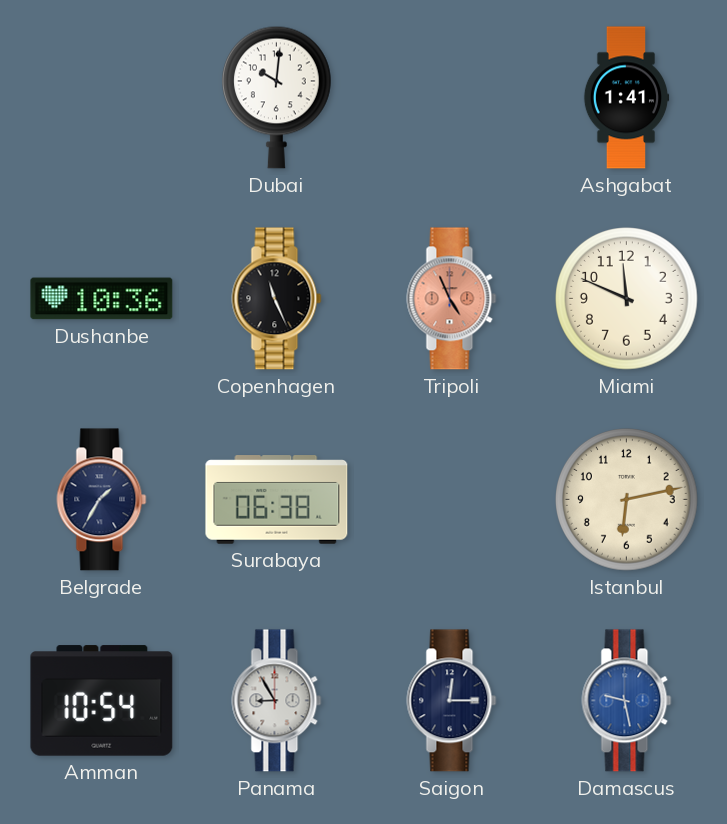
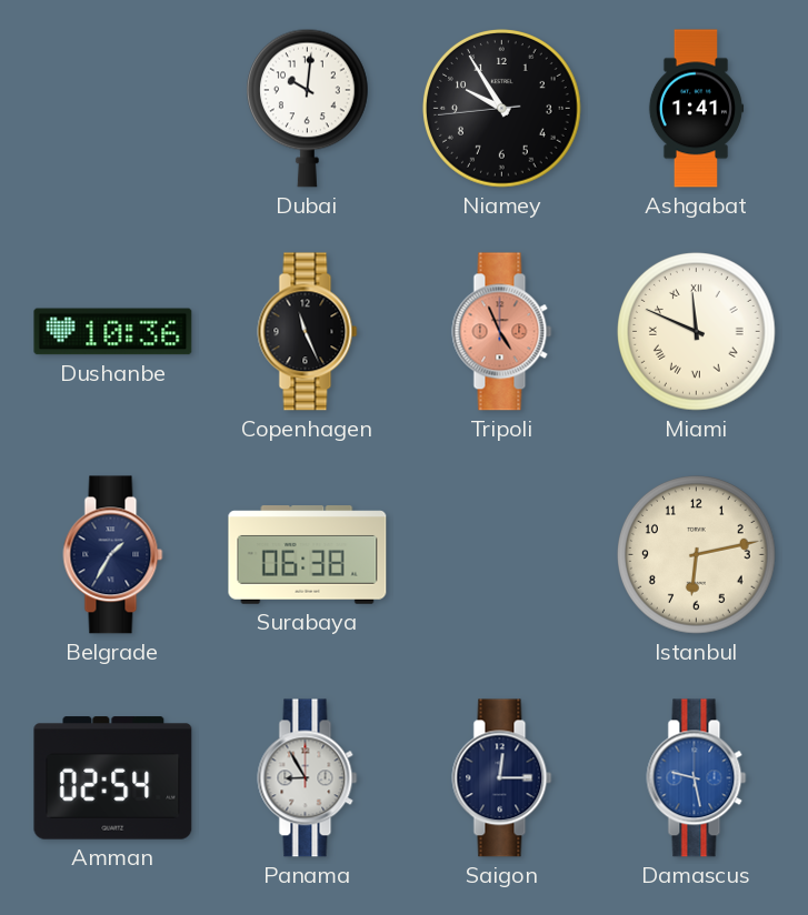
Niamey: none -> 9:54 (502, 109)
Miami numerals: Arabic -> Roman (697, 332)
Amman: 10:54 -> 02:54 (113, 778)
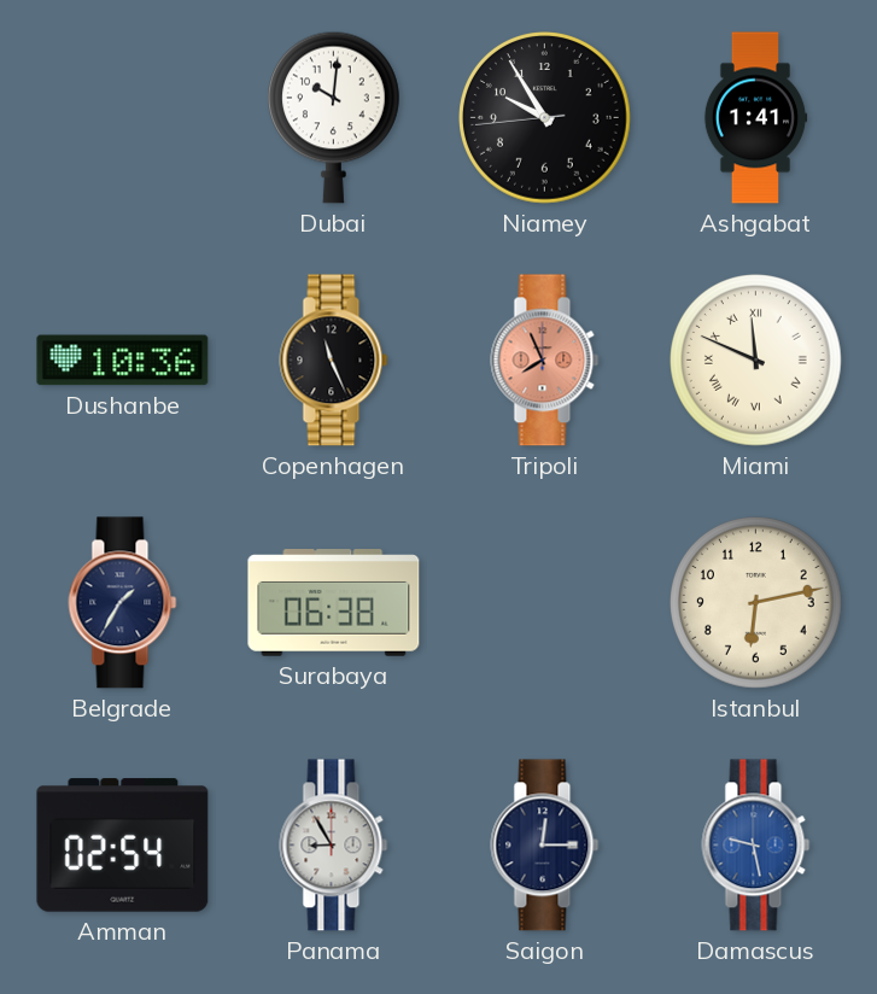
Tripoli: 4:56 -> 7:56 (545, 361)
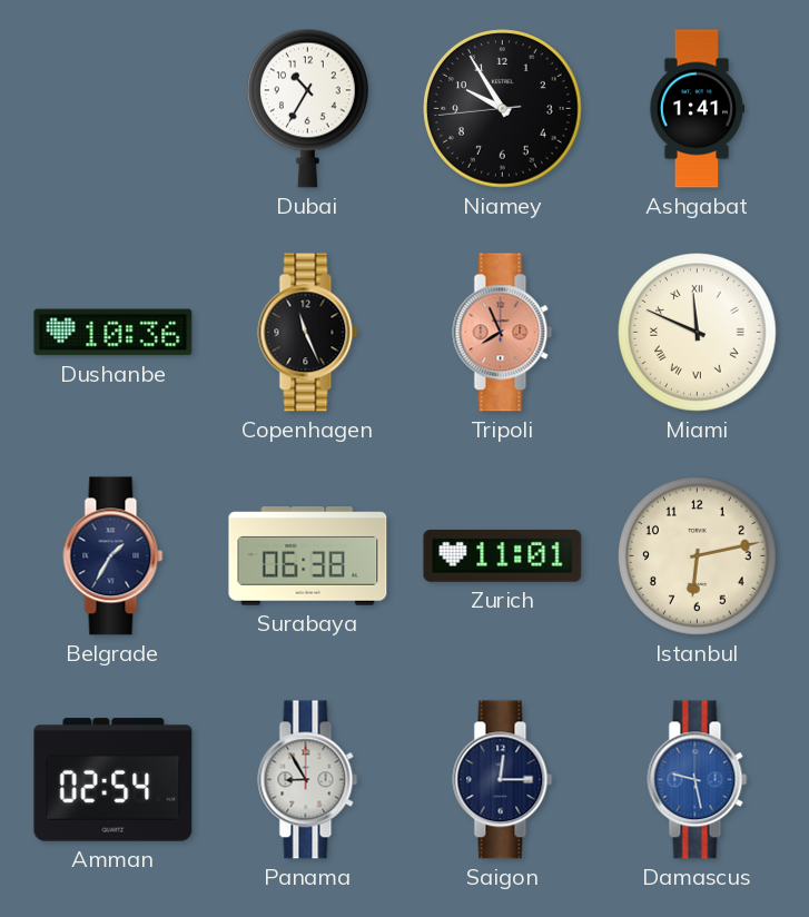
Dubai: 10:01 -> 10:35 (307, 108)
Zurich: none -> 11:01 (503, 555)
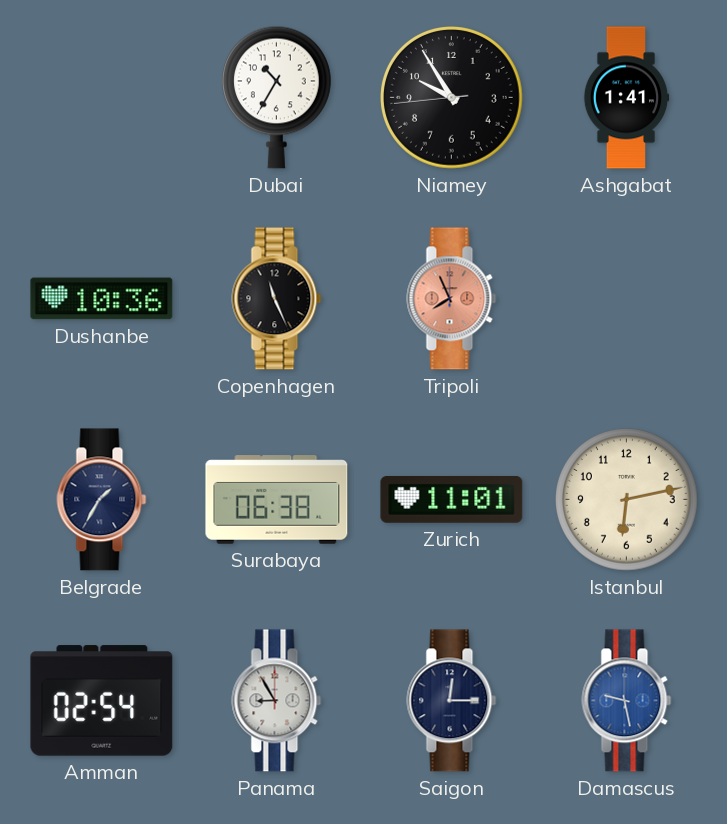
Miami: 11:49 -> none (698, 333)
